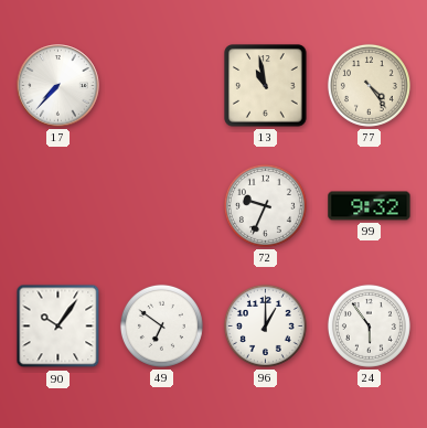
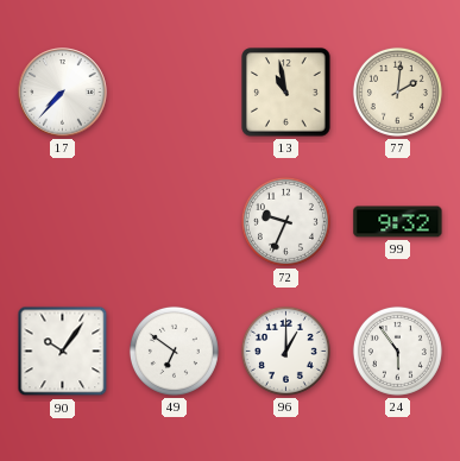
77: 4:24 -> 2:01 (397, 91)
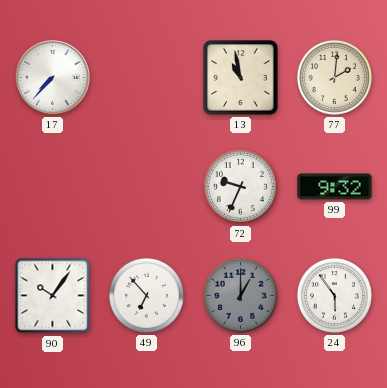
49: 6:51 -> 6:53 (146, 295)
96 dial: white -> grey (240, 295)
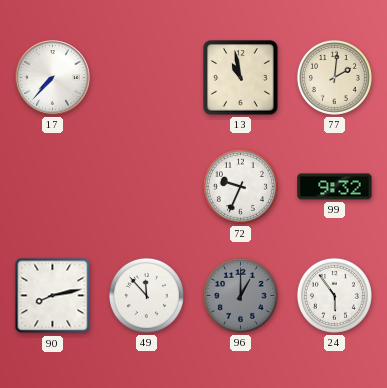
90: 10:06 -> 8:13 (53, 296)
49: 6:53 -> 11:53 (146, 295)
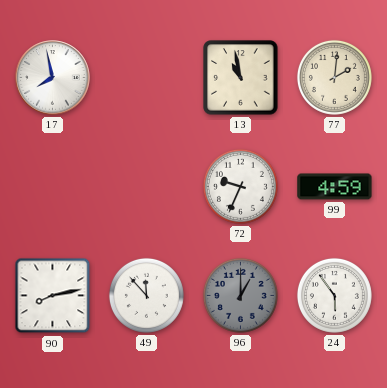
17: 7:37 -> 7:58 (53, 78)
99: 9:32 -> 4:59 (335, 187)
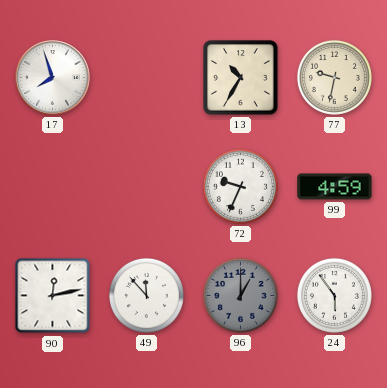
17: 7:58 -> 7:57 (53, 78)
13: 10:58 -> 10:35 (241, 78)
77: 2:01 -> 9:32 (334, 77)
90: 8:13 -> 12:13 (53, 296)
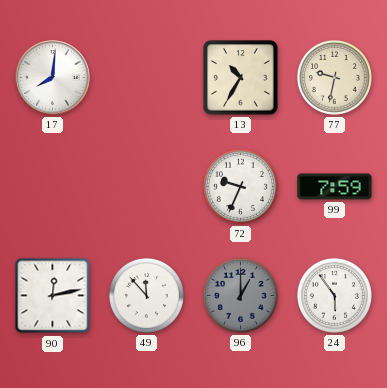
17: 7:57 -> 8:01 (53, 78)
99: 4:59 -> 7:59 (335, 187)
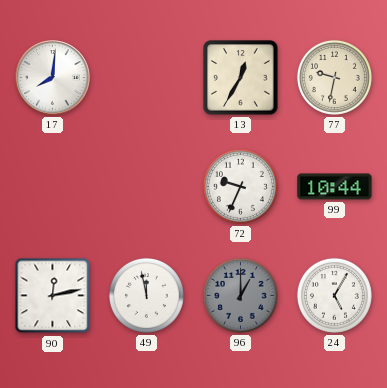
13: 10:35 -> 12:35 (241, 78)
99: 7:59 -> 10:44 (335, 187)
49: 11:53 -> 11:58 (146, 295)
24: 5:54 -> 5:05 (334, 295)
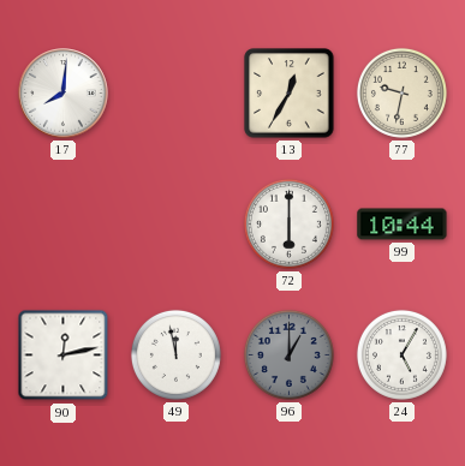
72: 9:34 -> 6:00 (288, 223)
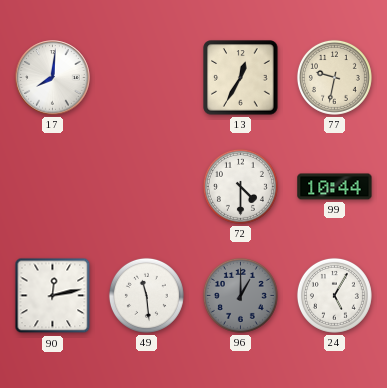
72: 6:00 -> 4:30 (240, 186)
49: 11:58 -> 11:29 (146, 295)
